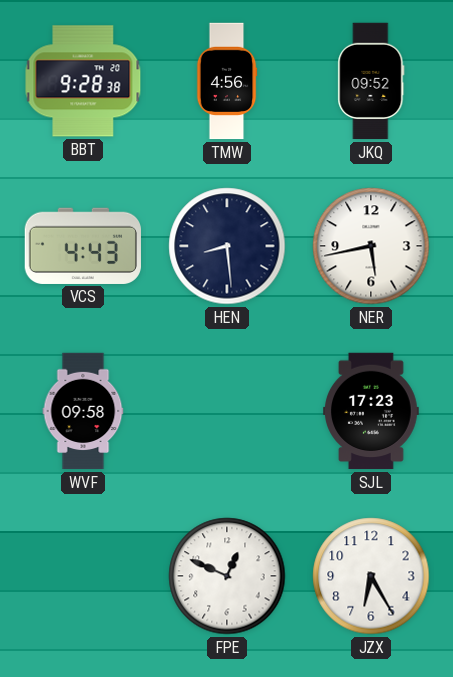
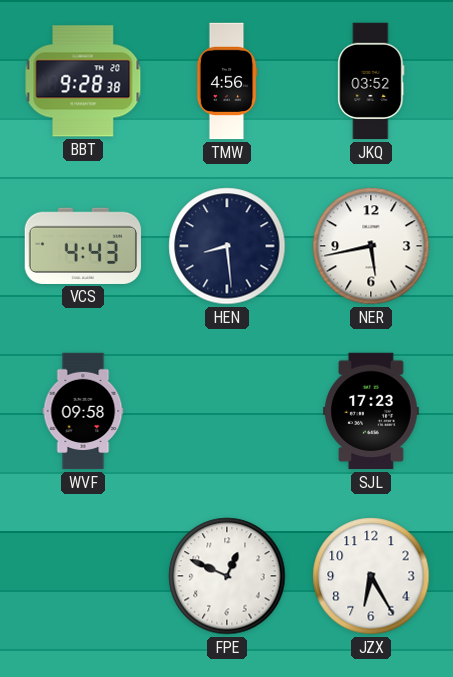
JKQ: 09:52 -> 03:52 (371, 81)
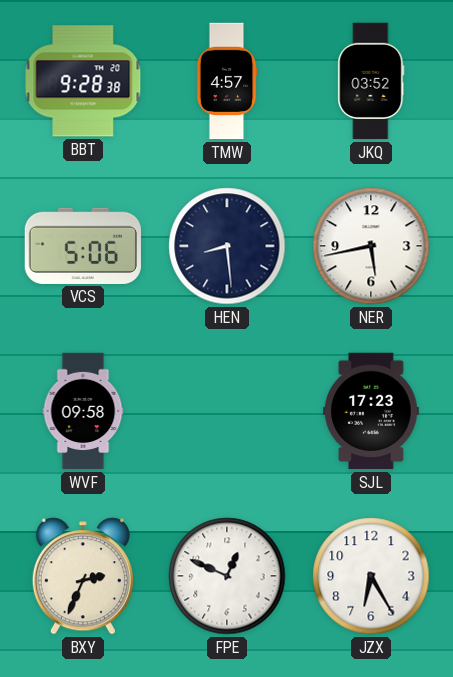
TMW: 4:56 -> 4:57 (227, 81)
VCS: 4:43 -> 5:06 (83, 246)
BXY: none -> 2:34 (83, 576)
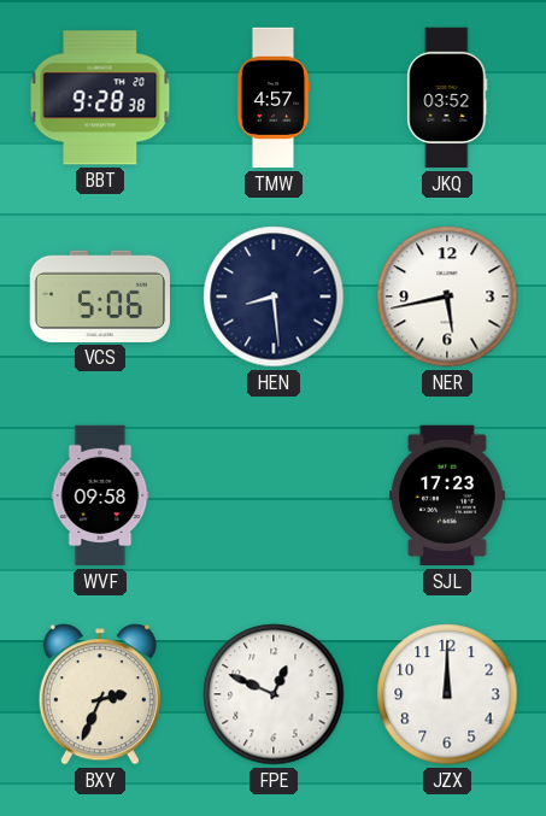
JZX: 6:25 -> 12:00 (447, 694)
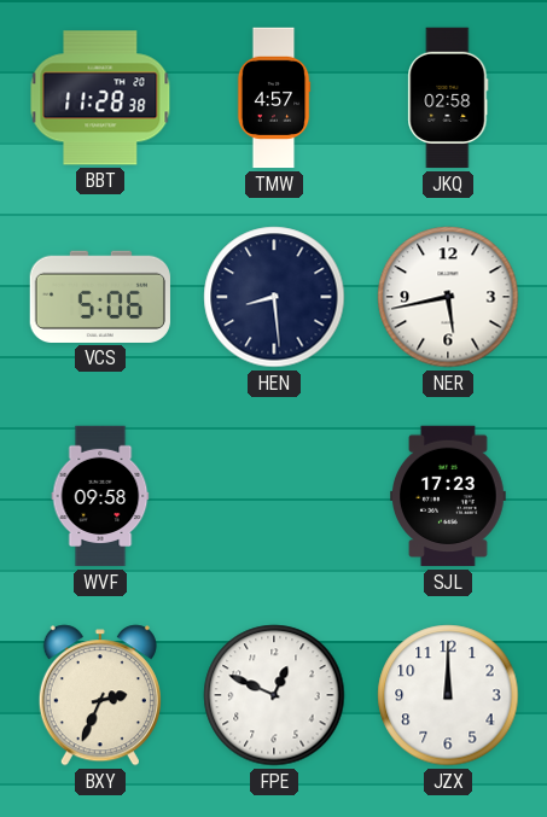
BBT: 9:28 -> 11:28 (100, 98)
JKQ: 03:52 -> 02:58 (448, 98)
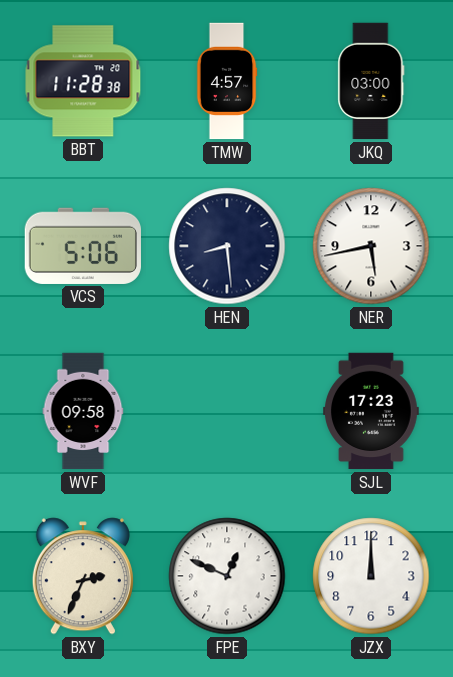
JKQ: 02:58 -> 03:00 (371, 81)
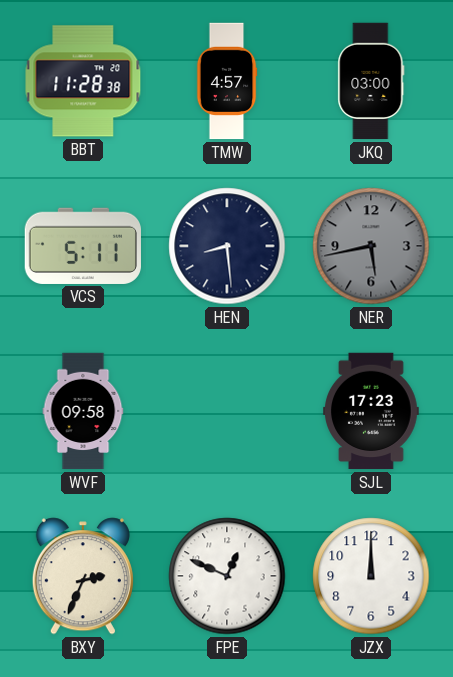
VCS: 5:06 -> 5:11 (83, 246)
NER dial: white -> grey (371, 246)
